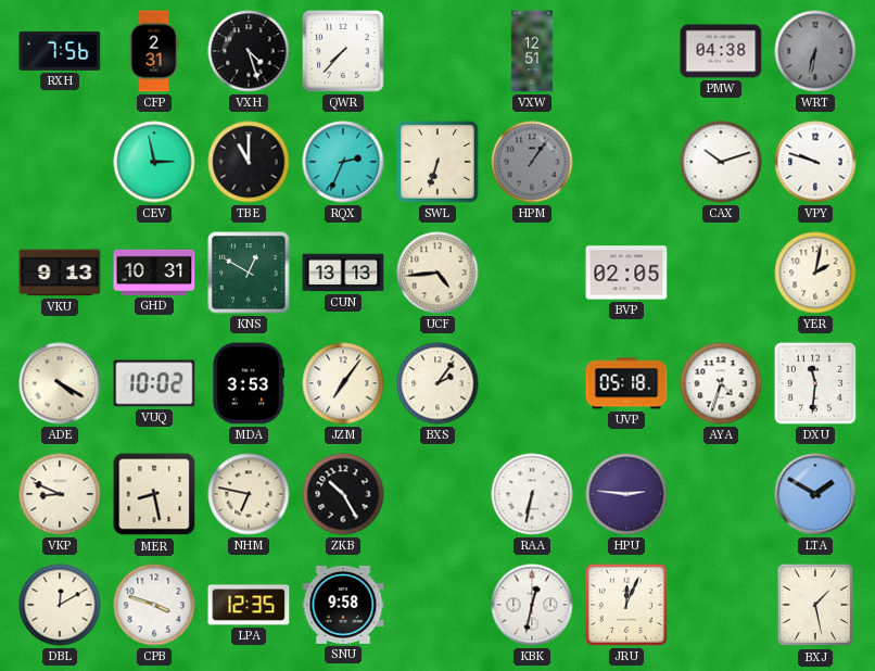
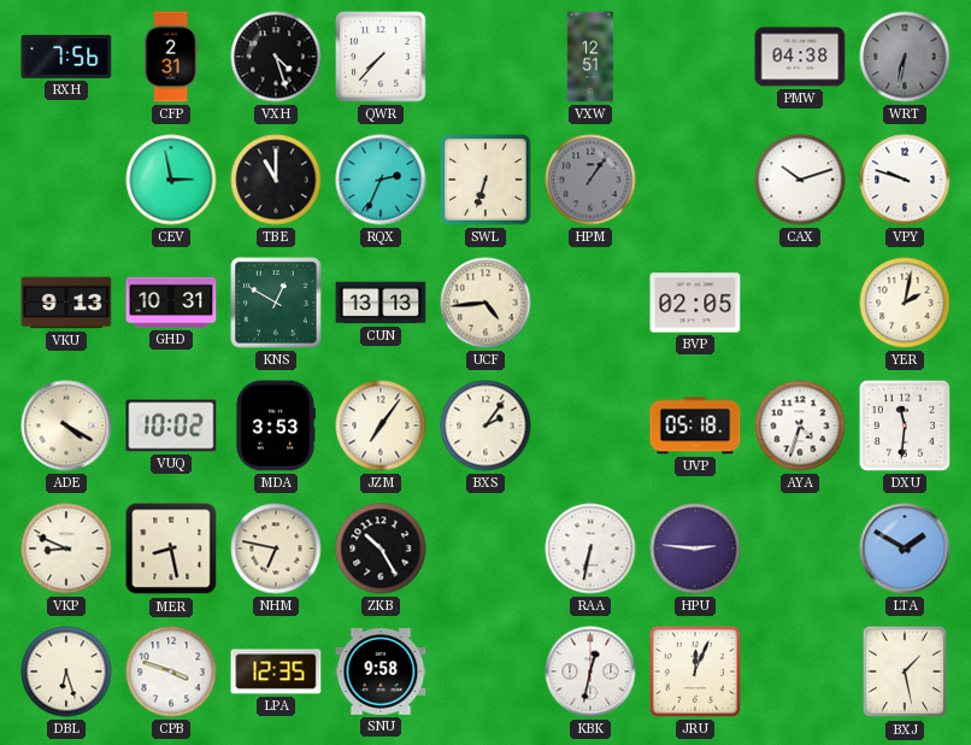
DBL: 12:10 -> 6:27 (66, 671)
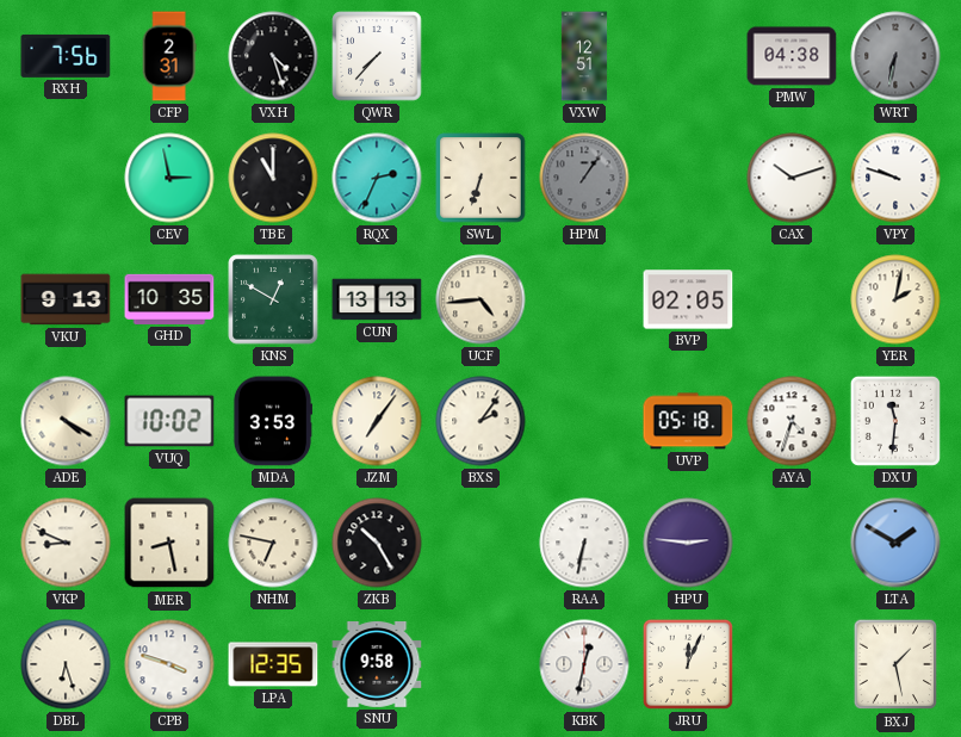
GHD: 10:31 -> 10:35 (169, 299)
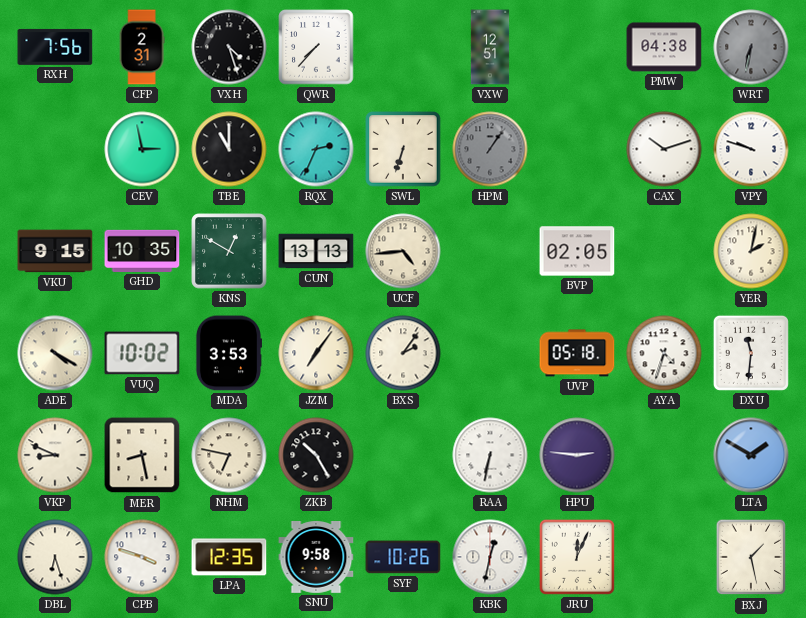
VKU: 9:13 -> 9:15 (55, 251)
SYF: none -> 10:26 (403, 557)
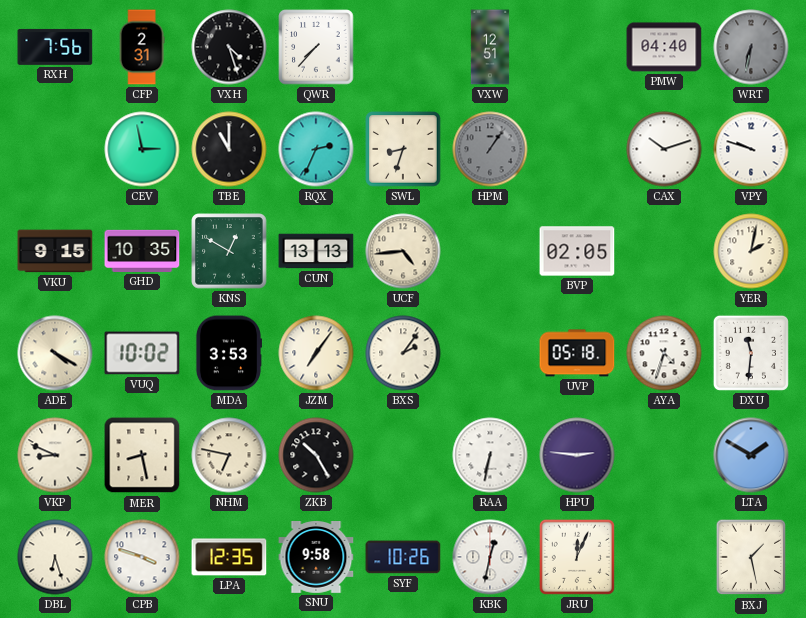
PMW: 04:38 -> 04:40 (664, 47)
SWL: 6:33 -> 8:33 (403, 149)
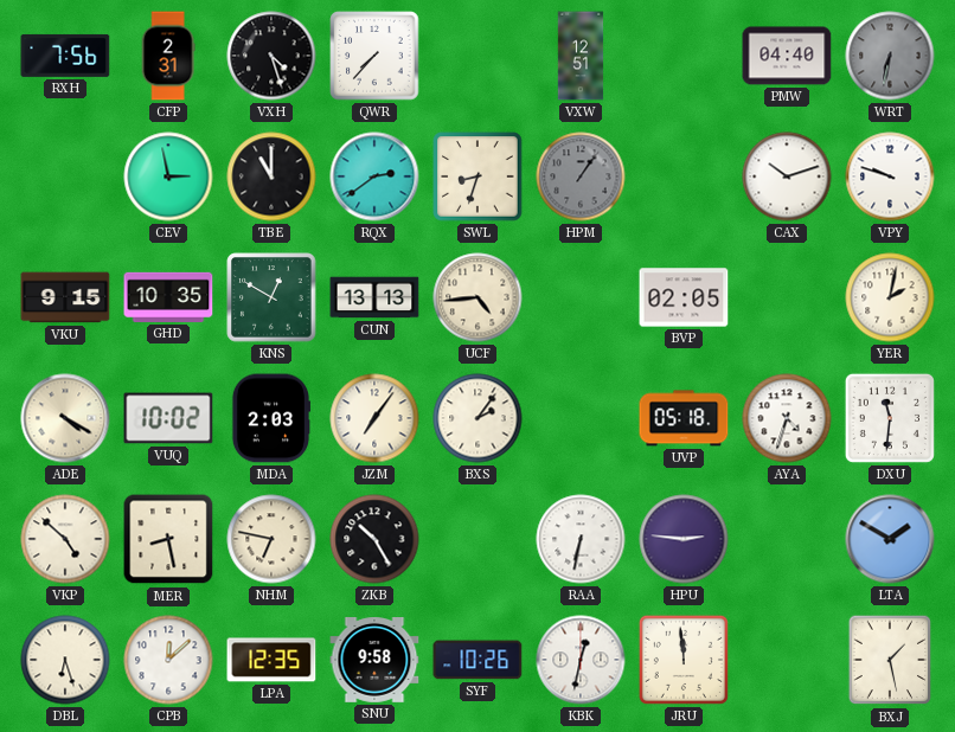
RQX: 2:34 -> 2:39 (374, 176)
MDA: 3:53 -> 2:03 (270, 418)
VKP: 8:49 -> 4:52 (65, 539)
CPB: 3:48 -> 12:08 (168, 660)
JRU: 12:04 -> 11:59 (684, 660)
